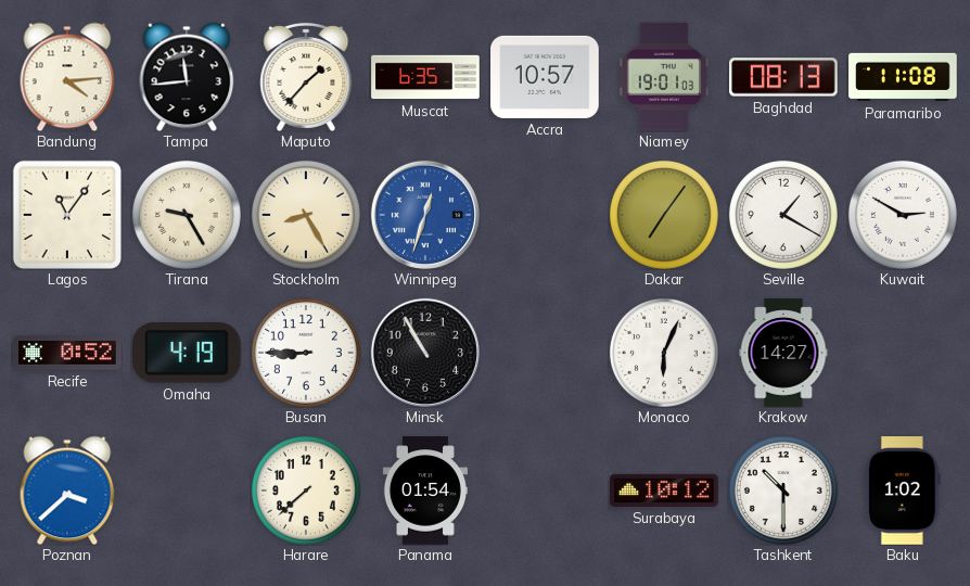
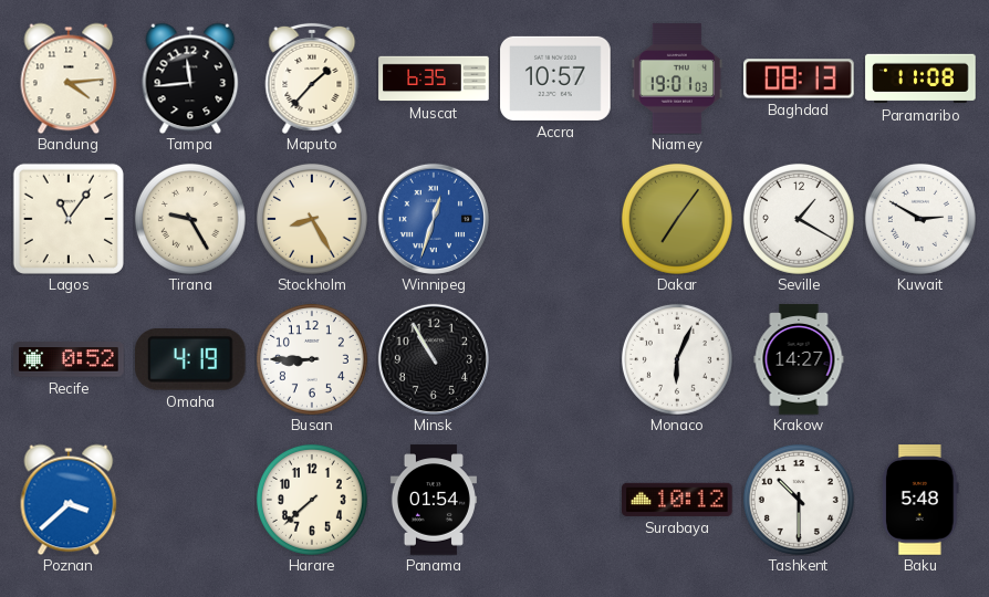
Baku: 1:02 -> 5:48 (922, 500)
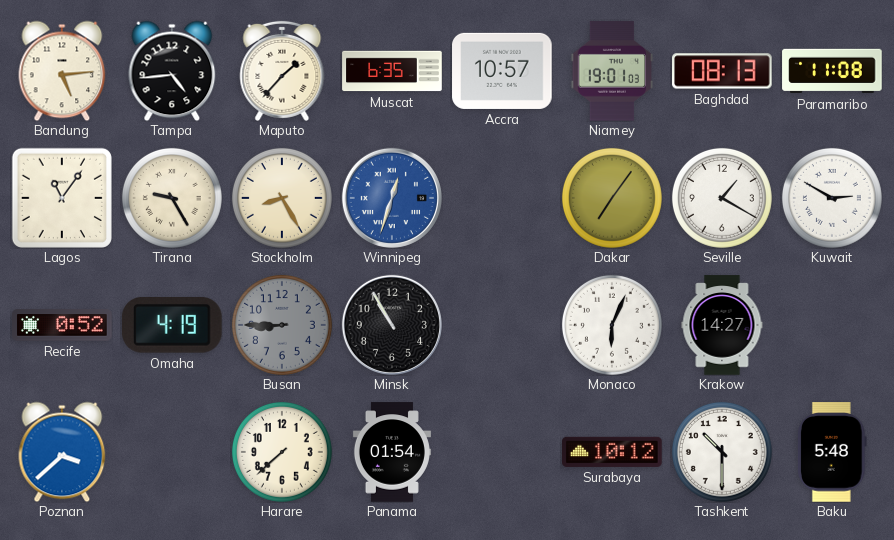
Bandung: 4:14 -> 5:14 (62, 71)
Tampa: 11:44 -> 4:44 (172, 71)
Busan dial: white -> grey (282, 325)
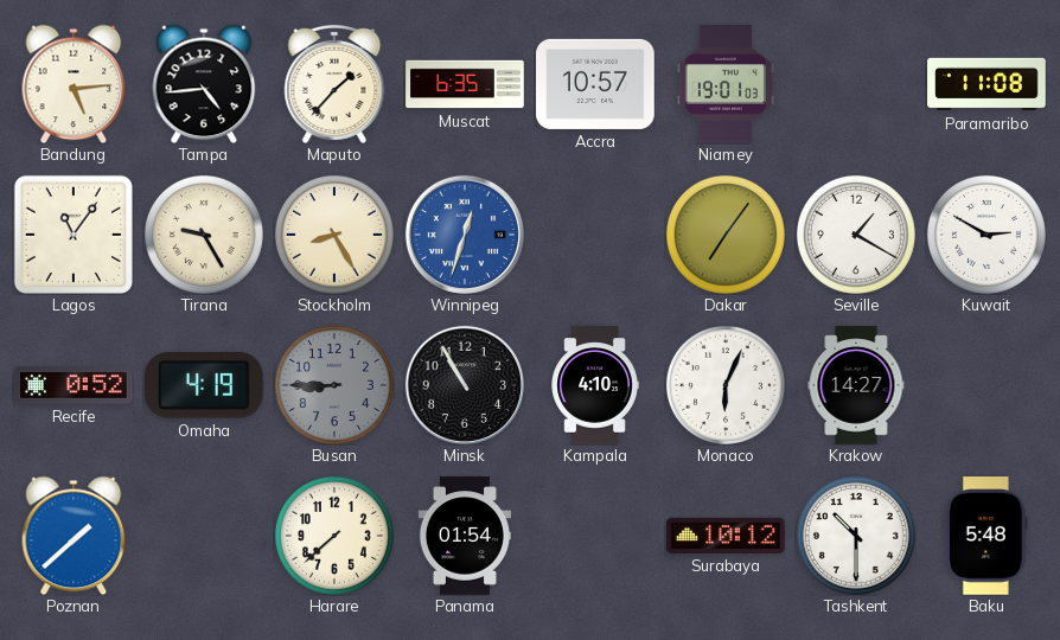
Baghdad: 08:13 -> none (722, 71)
Kampala: none -> 4:10 (595, 385)
Poznan: 3:38 -> 1:38 (74, 536)
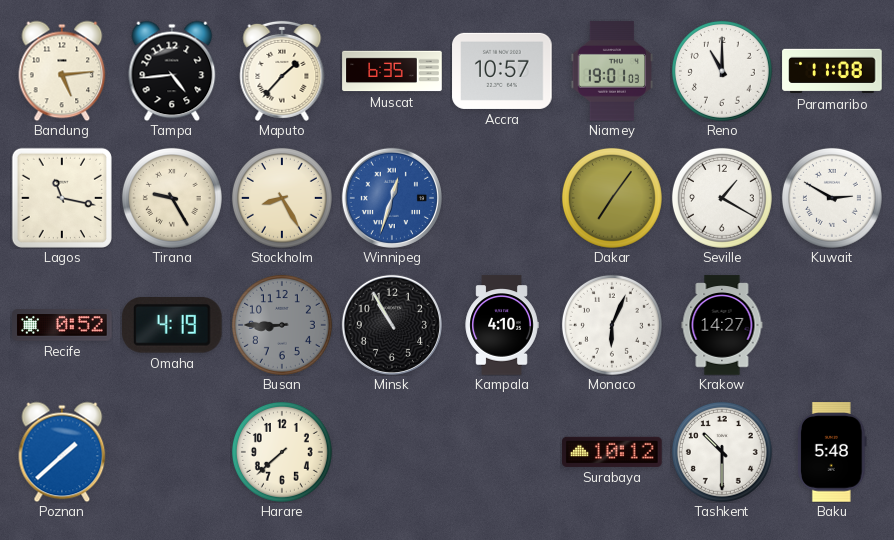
Reno: none -> 11:00 (722, 71)
Lagos: 11:06 -> 11:17 (62, 198)
Panama: 01:54 -> none (465, 536)
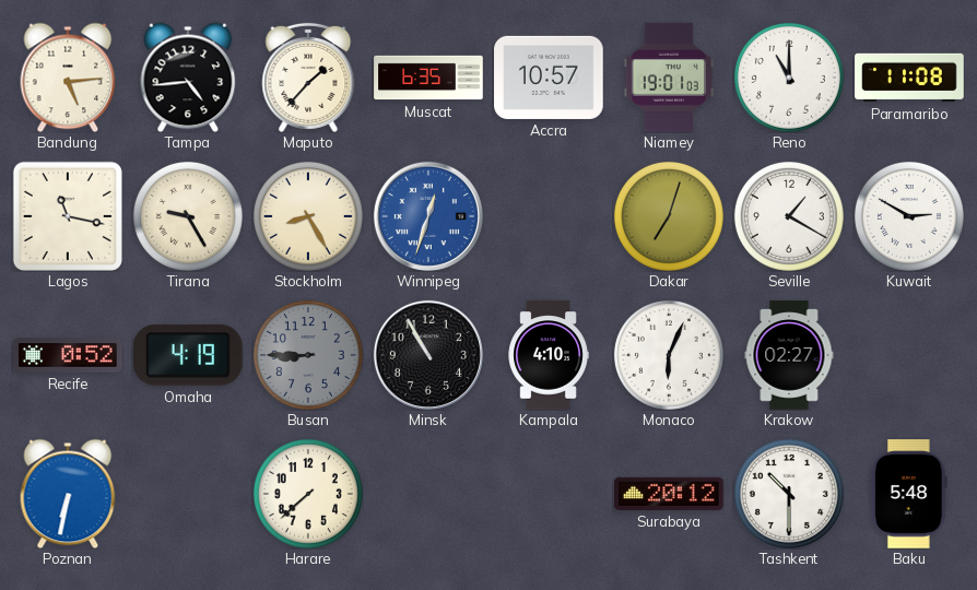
Dakar: 7:06 -> 7:03 (669, 216)
Krakow: 14:27 -> 02:27 (789, 355)
Poznan: 1:38 -> 6:32 (68, 494)
Surabaya: 10:12 -> 20:12 (669, 494)
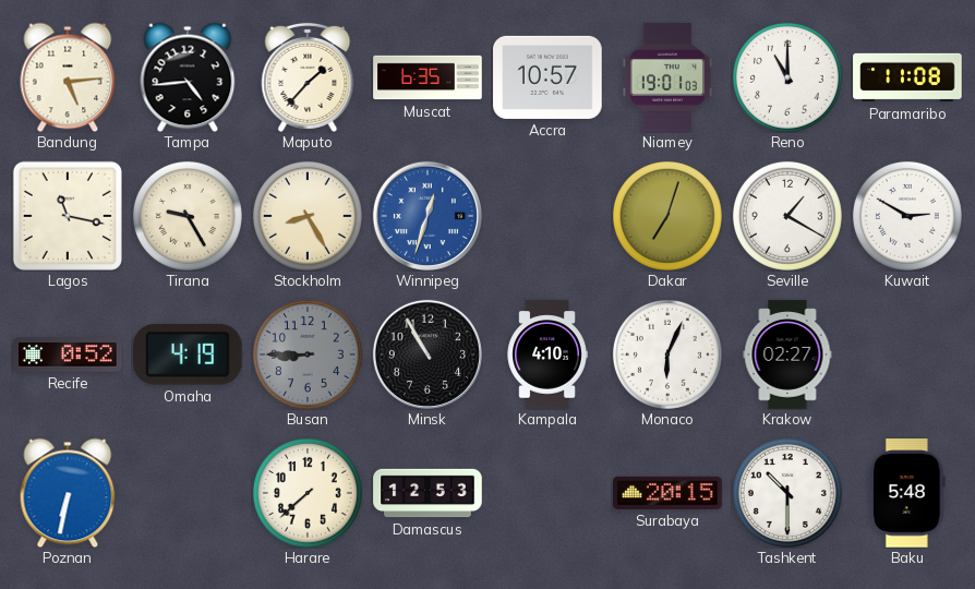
Damascus: none -> 12:53 (428, 493)
Surabaya: 20:12 -> 20:15 (667, 493)
